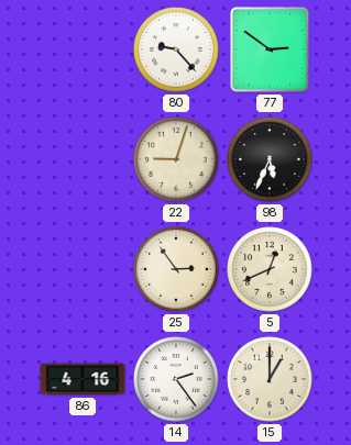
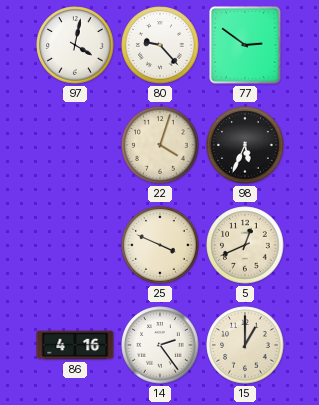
97: none -> 4:02 (75, 45)
22: 9:03 -> 4:03 (160, 145)
25: 2:54 -> 3:49 (160, 245)
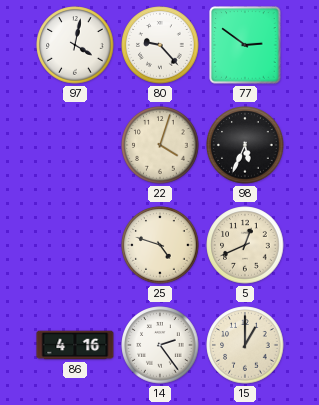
25: 3:49 -> 4:48 (160, 245)
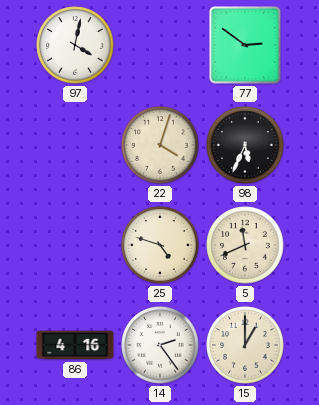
80: 9:23 -> none (160, 45)
5: 12:41 -> 11:41 (245, 245)
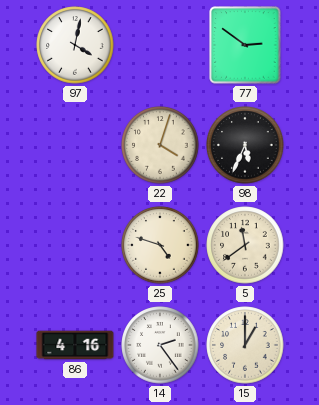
5: 11:41 -> 11:39 (245, 245)
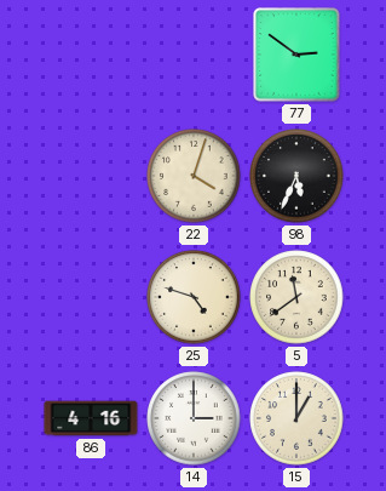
97: 4:02 -> none (75, 45)
14: 2:24 -> 3:00 (194, 418)
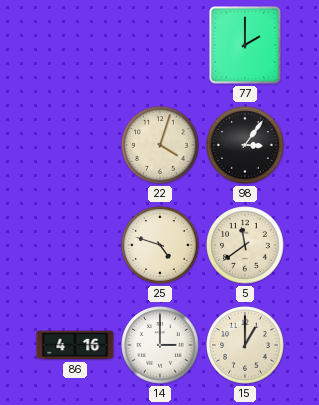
77: 2:51 -> 2:00 (245, 45)
98: 5:34 -> 3:06 (245, 145)
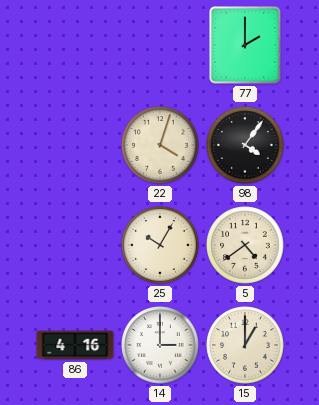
98: 3:06 -> 4:06 (245, 145)
25: 4:48 -> 10:05 (160, 245)
5: 11:39 -> 4:39 (245, 245)
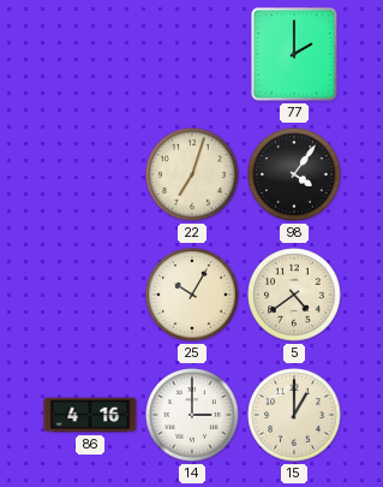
22: 4:03 -> 7:03 (192, 174)
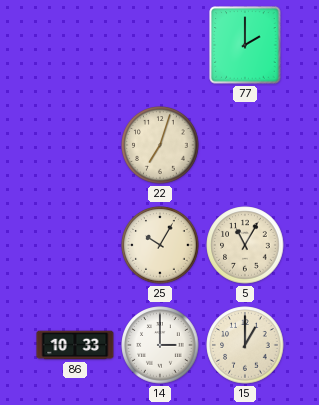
98: 4:06 -> none (294, 174)
5: 4:39 -> 11:05 (245, 245)
86: 4:16 -> 10:33 (75, 345)
